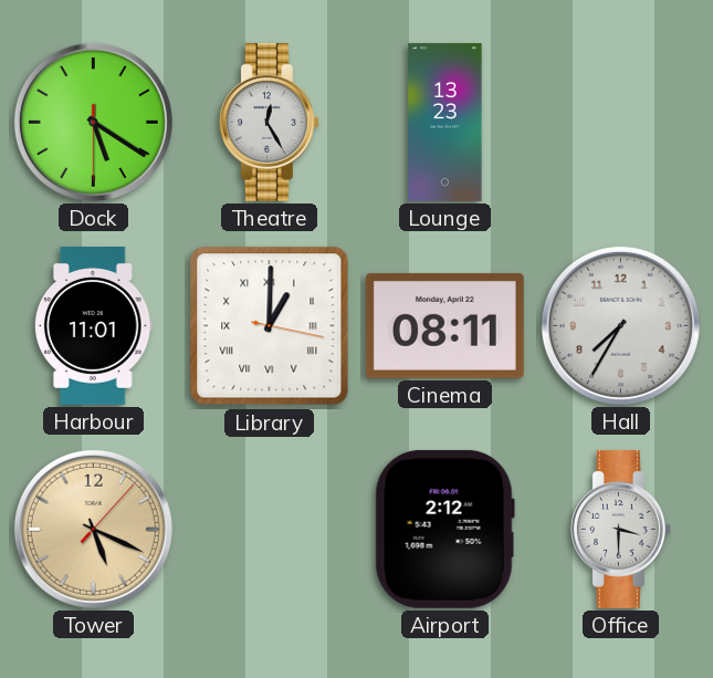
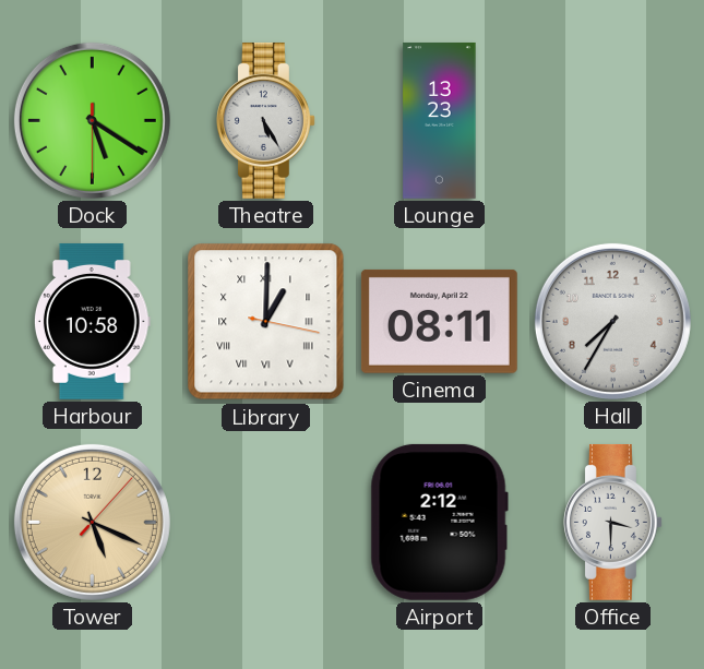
Theatre: 12:25 -> 5:25 (265, 120)
Harbour: 11:01 -> 10:58 (92, 321)
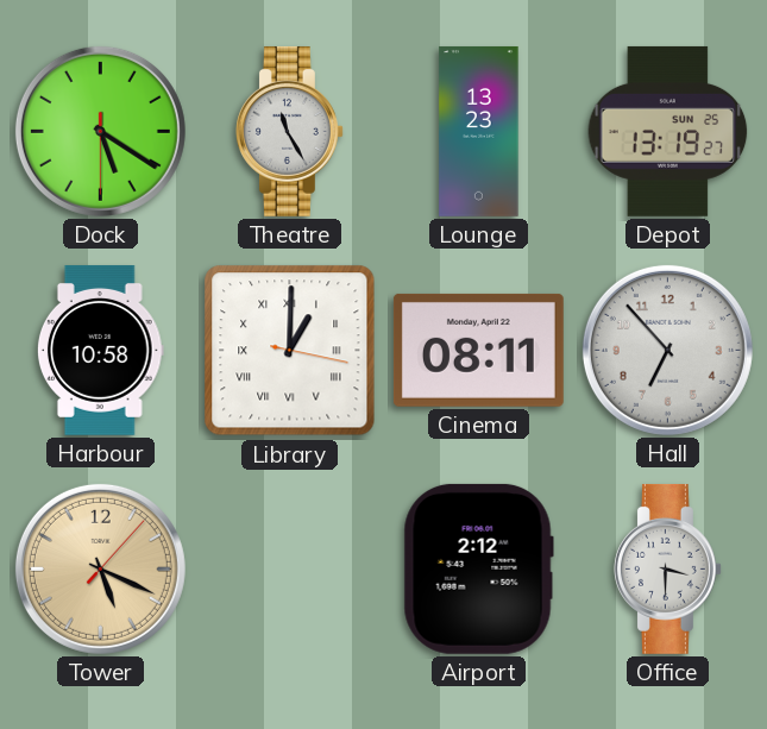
Theatre: 5:25 -> 11:25 (289, 131)
Depot: none -> 13:19 (668, 131)
Hall: 7:35 -> 6:53 (667, 350)
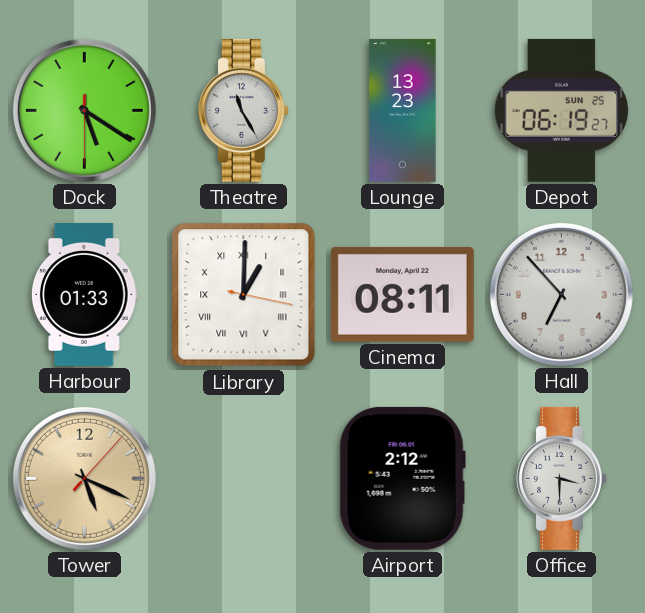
Depot: 13:19 -> 06:19 (562, 110)
Harbour: 10:58 -> 01:33 (84, 294)
